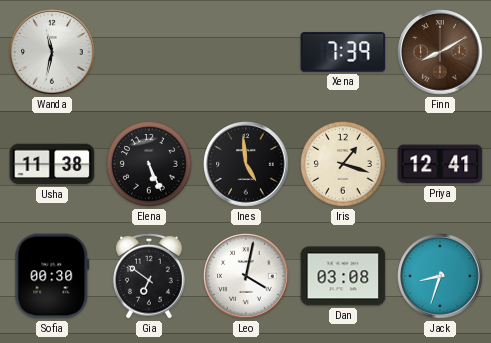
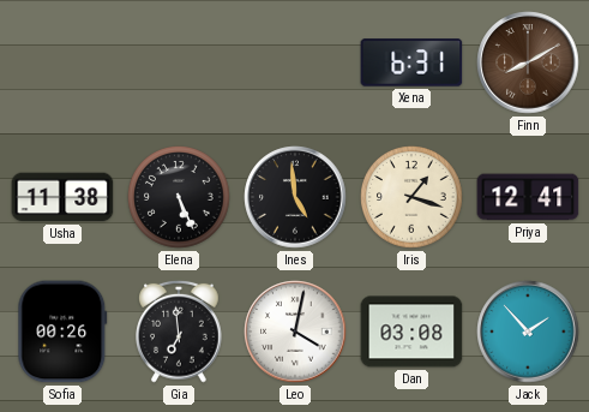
Wanda: 11:32 -> none (52, 52)
Xena: 7:39 -> 6:31 (411, 62)
Sofia: 00:30 -> 00:26 (62, 332)
Gia: 6:51 -> 6:59 (180, 332)
Jack: 8:33 -> 1:53 (528, 332)
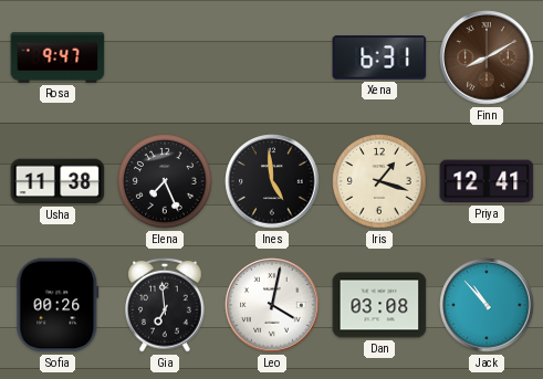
Rosa: none -> 9:47 (58, 57)
Elena: 5:26 -> 7:26 (166, 182)
Jack: 1:53 -> 10:53 (487, 305)
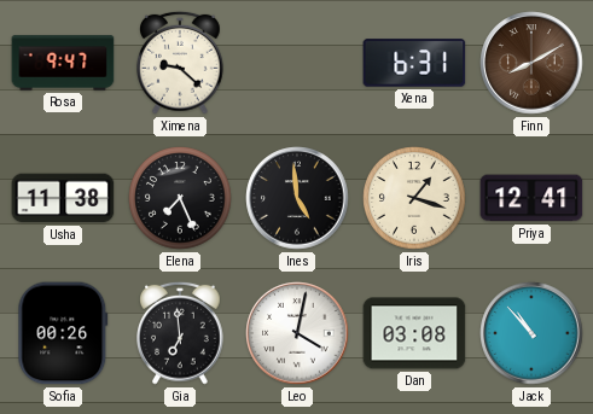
Ximena: none -> 9:22 (181, 63)
